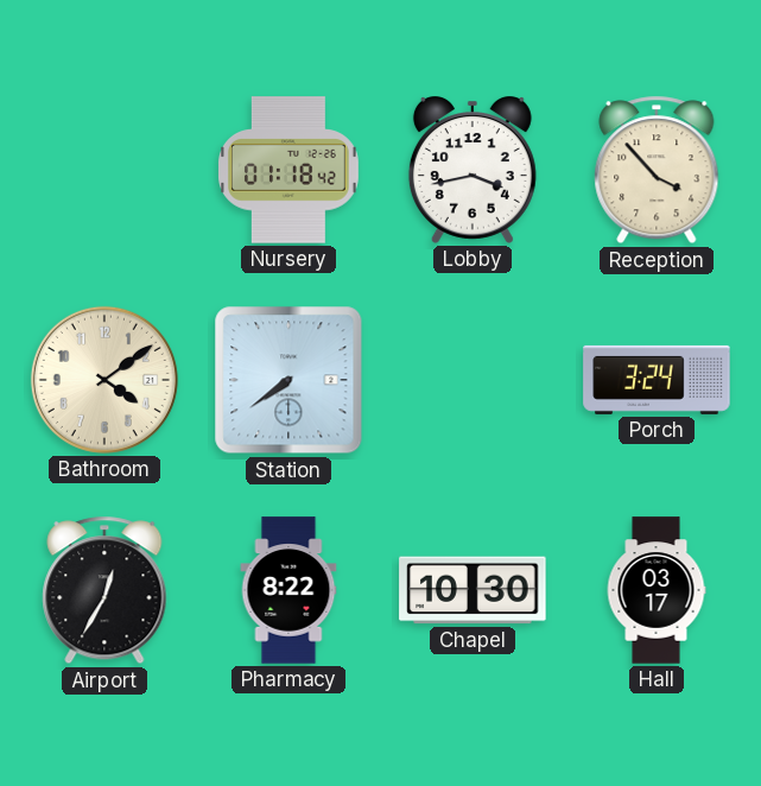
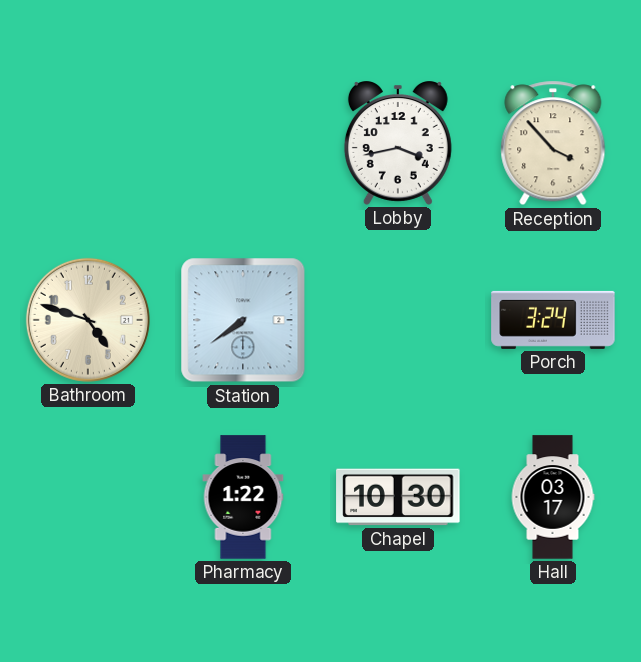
Nursery: 01:18 -> none (288, 170)
Bathroom: 4:09 -> 4:48 (88, 320)
Airport: 12:35 -> none (104, 590)
Pharmacy: 8:22 -> 1:22 (243, 497)
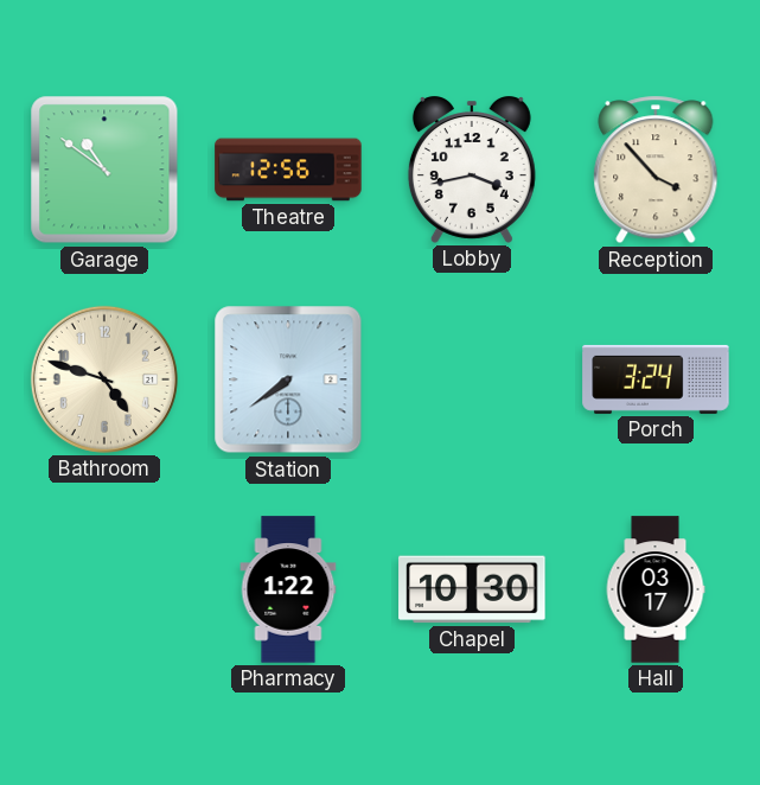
Garage: none -> 10:51 (104, 170)
Theatre: none -> 12:56 (288, 170)
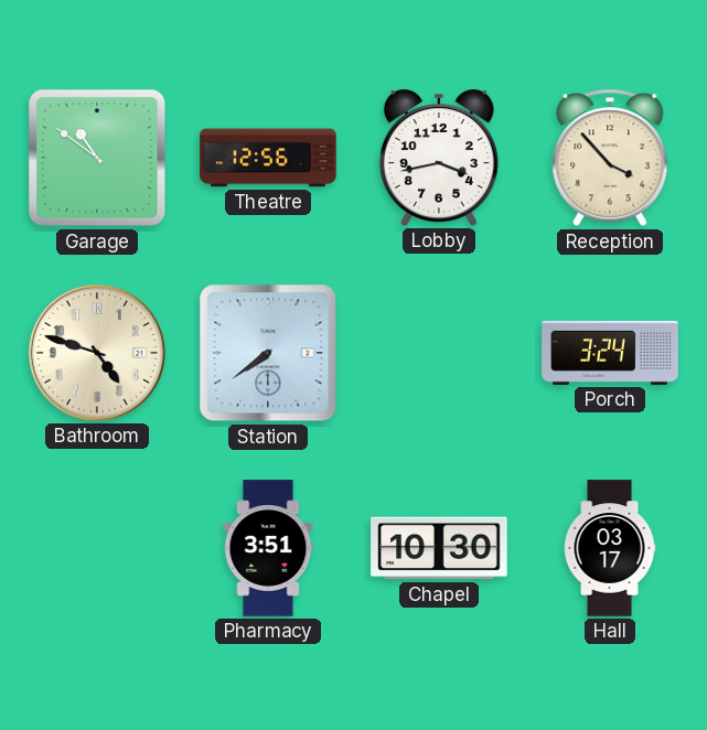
Pharmacy: 1:22 -> 3:51 (268, 548)
